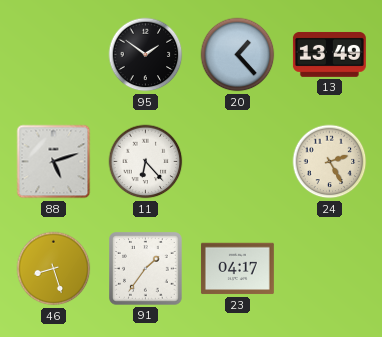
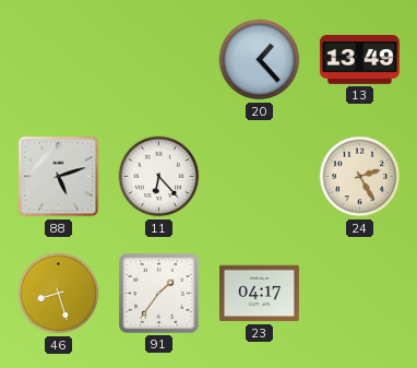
95: 1:51 -> none (146, 55)
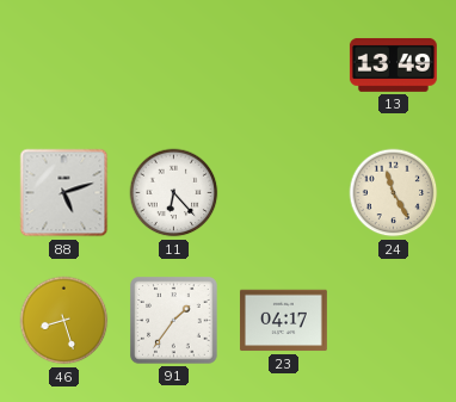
20: 1:23 -> none (260, 60)
24: 2:25 -> 11:25 (394, 193)
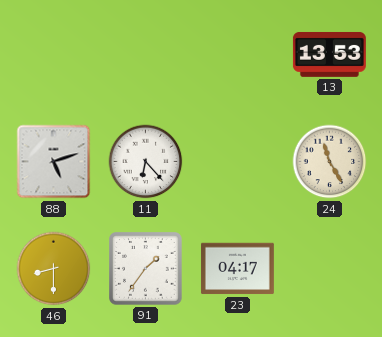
13: 13:49 -> 13:53 (329, 54)
46: 8:27 -> 8:30 (54, 269)
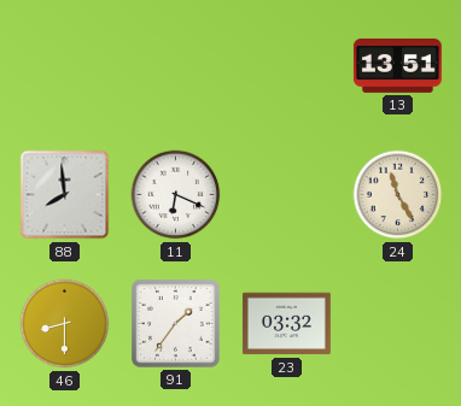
13: 13:53 -> 13:51 (397, 65)
88: 5:12 -> 7:59 (65, 195)
11: 6:23 -> 6:19 (176, 195)
23: 04:17 -> 03:32 (286, 324)
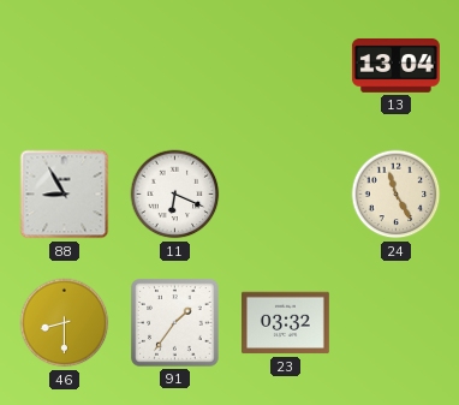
13: 13:51 -> 13:04 (395, 65)
88: 7:59 -> 8:55 (65, 195)
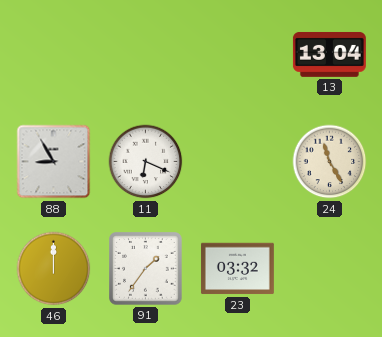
46: 8:30 -> 12:00 (54, 269)
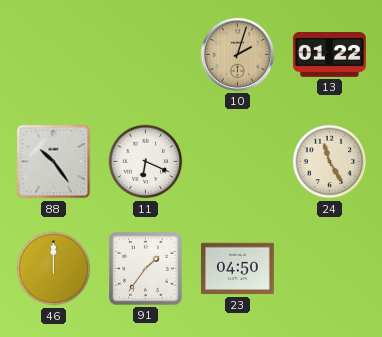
10: none -> 2:03 (237, 54)
13: 13:04 -> 01:22 (329, 54)
88: 8:55 -> 10:24 (54, 162)
23: 03:32 -> 04:50 (237, 269)
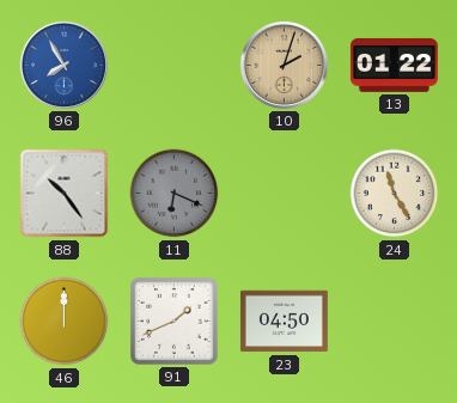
96: none -> 7:55 (63, 65)
11 dial: white -> grey (175, 194)
91: 1:36 -> 1:41 (175, 322)
